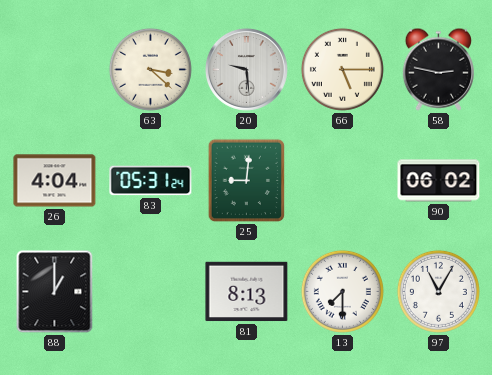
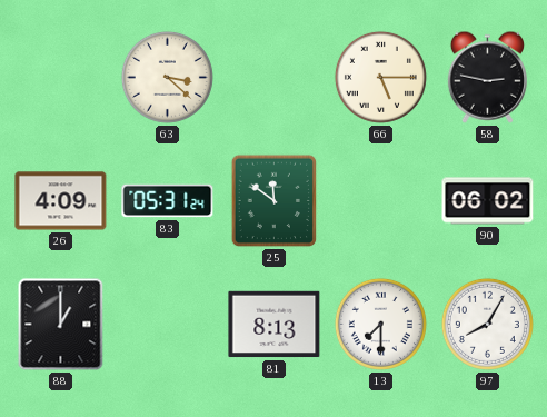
20: 9:29 -> none (246, 69)
26: 4:04 -> 4:09 (61, 201)
25: 9:01 -> 11:51 (275, 201)
97: 11:05 -> 8:05 (487, 324)
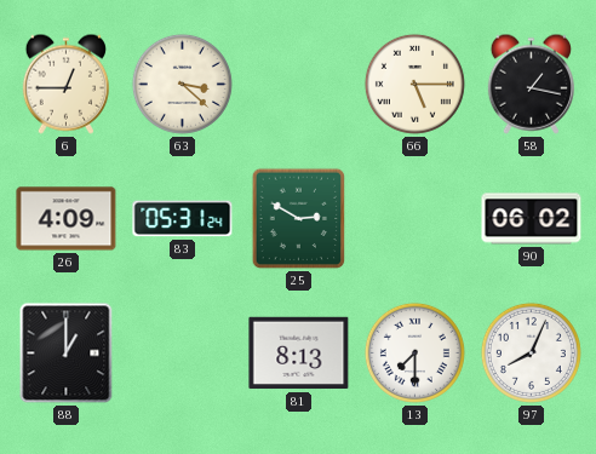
6: none -> 12:45 (65, 84)
58: 2:47 -> 1:17 (531, 84)
25: 11:51 -> 2:50 (299, 219)
97: 8:05 -> 8:04 (531, 352)
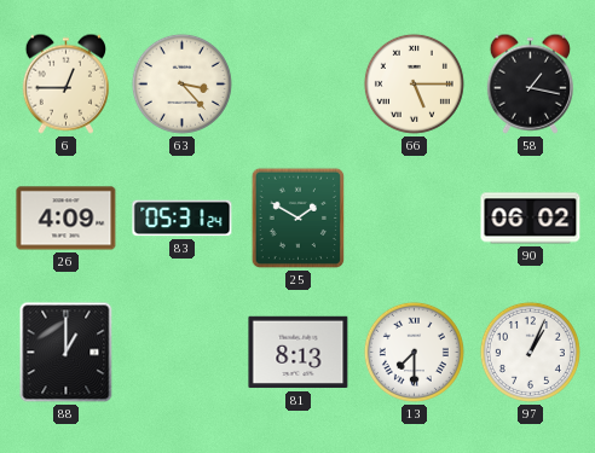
63: 3:22 -> 3:23 (181, 83)
25: 2:50 -> 1:50 (299, 219)
97: 8:04 -> 1:04 (530, 352)
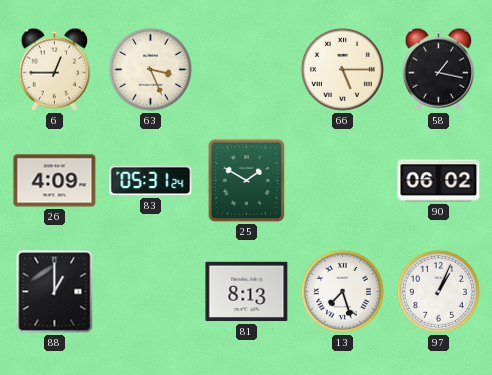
63: 3:23 -> 3:26 (150, 69)
13: 7:30 -> 7:27 (342, 291)
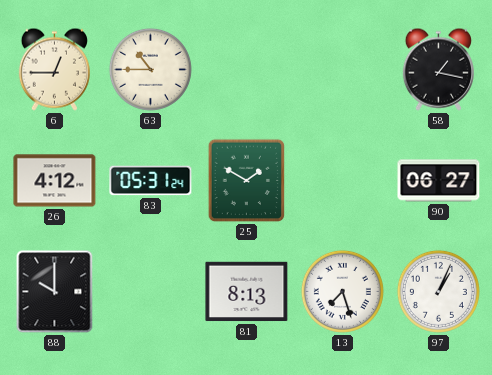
63: 3:26 -> 10:45 (150, 69)
66: 5:15 -> none (342, 69)
26: 4:09 -> 4:12 (55, 181)
90: 06:02 -> 06:27 (439, 181)
88: 1:00 -> 10:00 (55, 292)
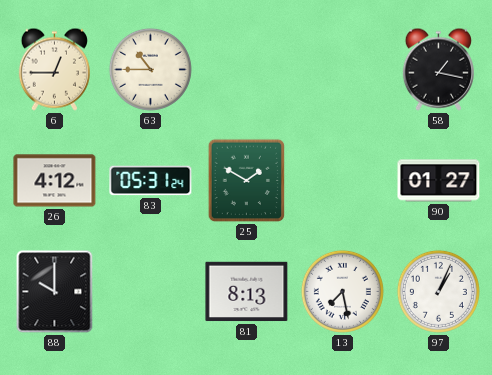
90: 06:27 -> 01:27 (439, 181)
13: 7:27 -> 7:28 (342, 291)
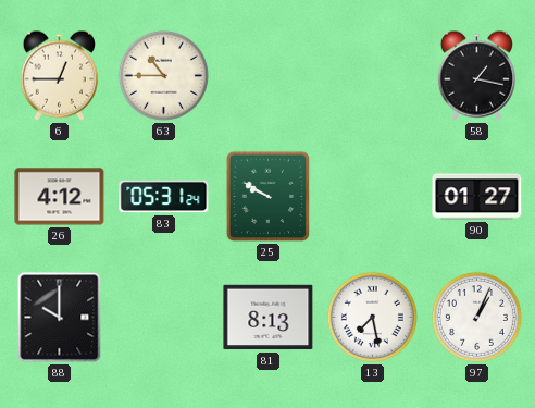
25: 1:50 -> 9:50 (269, 197)
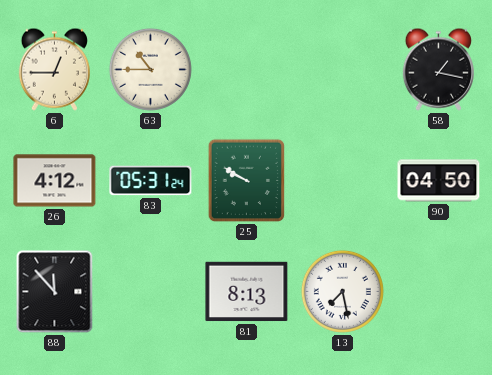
90: 01:27 -> 04:50 (439, 181)
88: 10:00 -> 11:53 (55, 292)
97: 1:04 -> none (476, 317)
